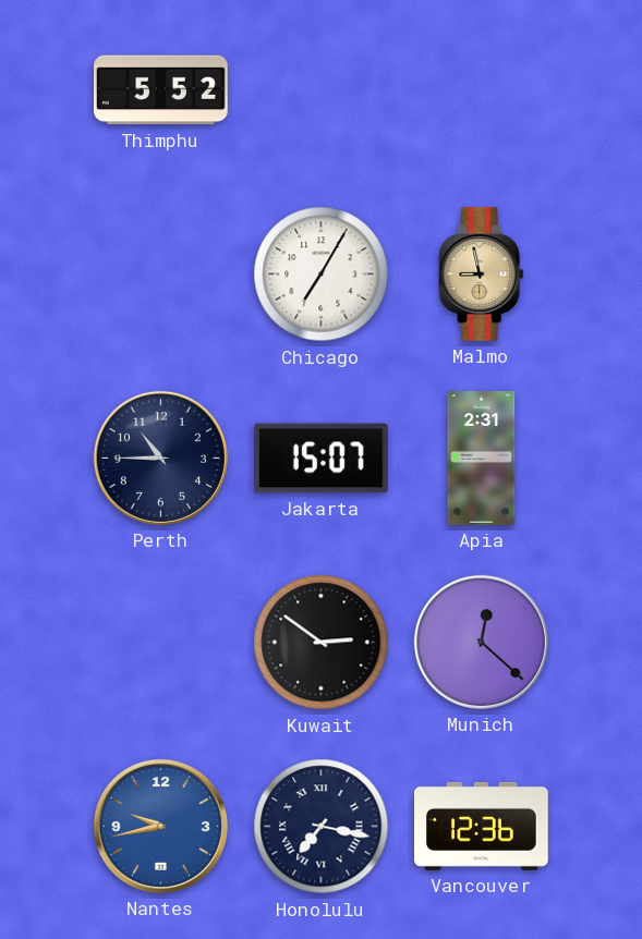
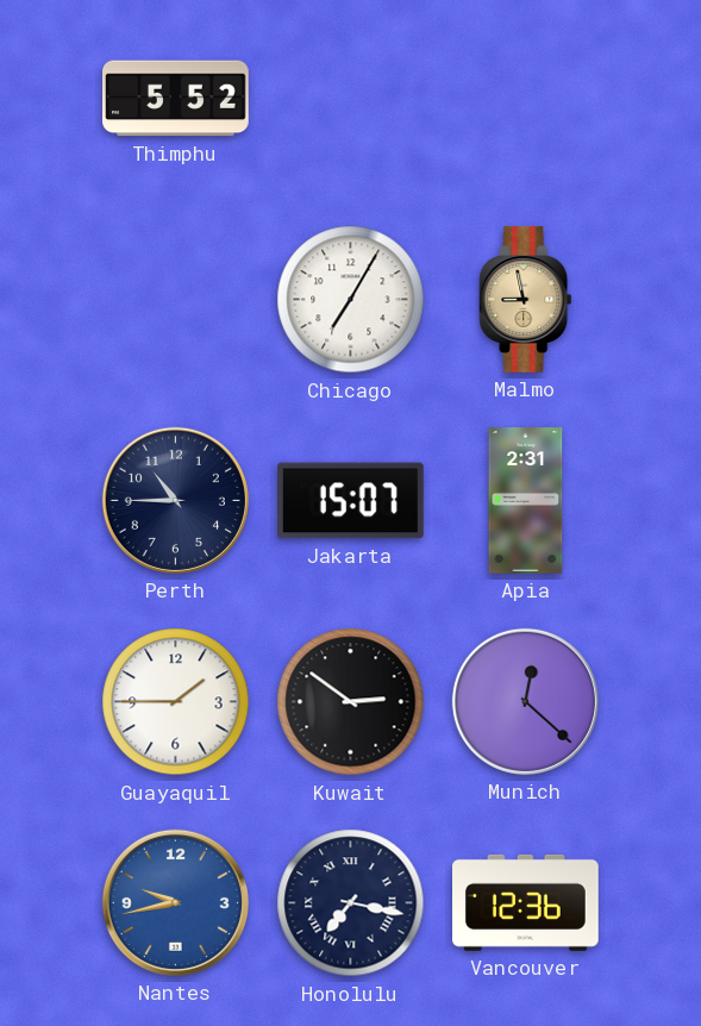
Guayaquil: none -> 1:45 (176, 702)
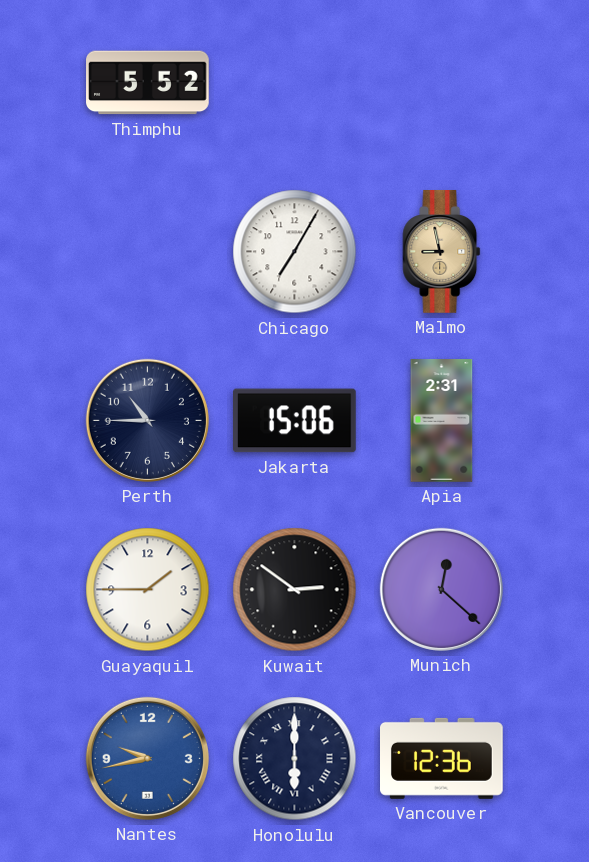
Jakarta: 15:07 -> 15:06 (295, 421)
Honolulu: 7:17 -> 6:00 (295, 759)
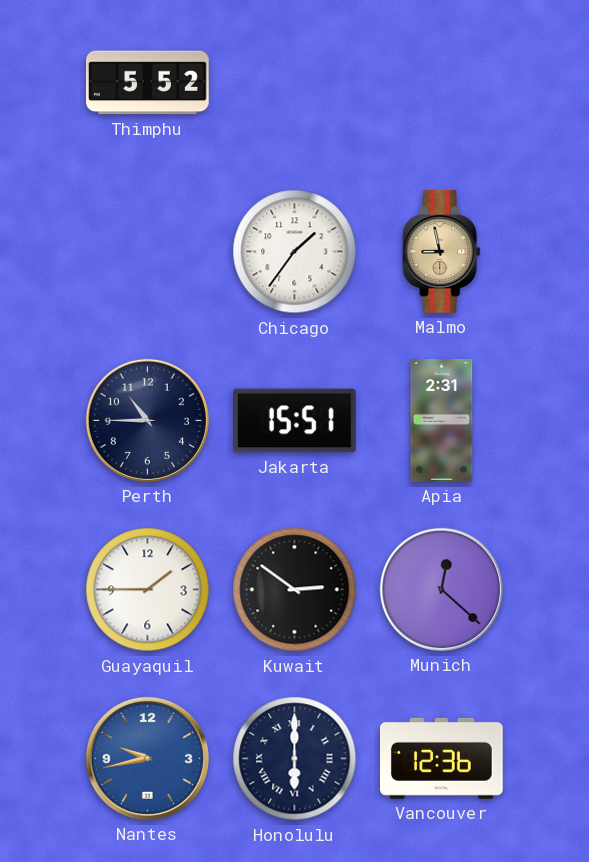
Chicago: 7:05 -> 1:36 (295, 252)
Jakarta: 15:06 -> 15:51 (295, 421)
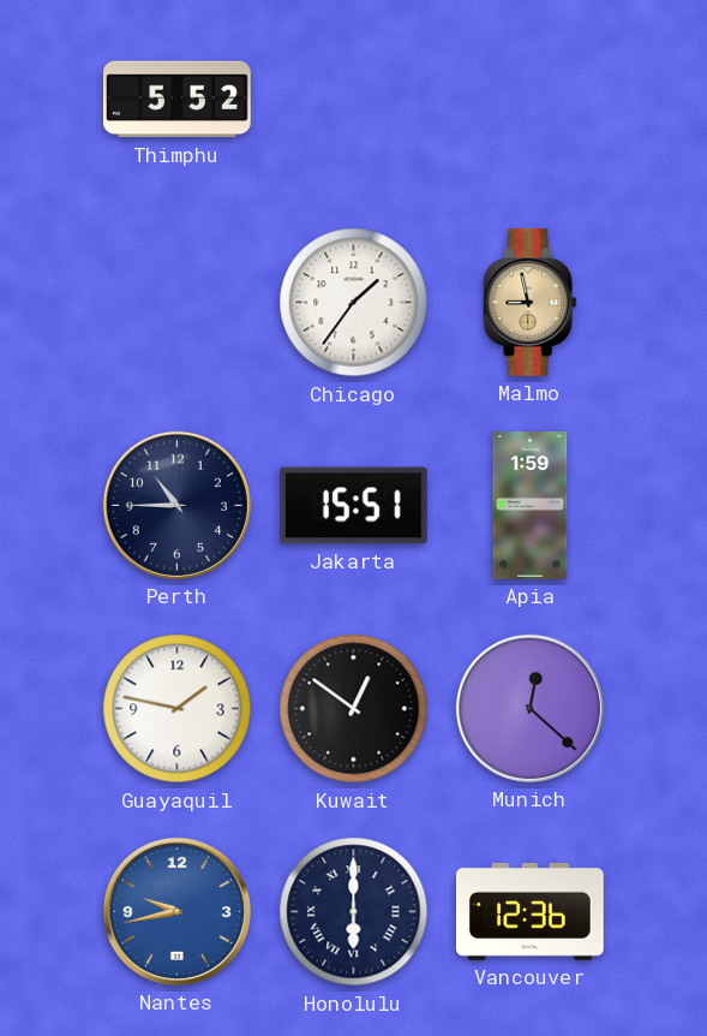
Apia: 2:31 -> 1:59 (531, 506)
Guayaquil: 1:45 -> 1:47 (178, 709)
Kuwait: 2:51 -> 12:51 (354, 709)
